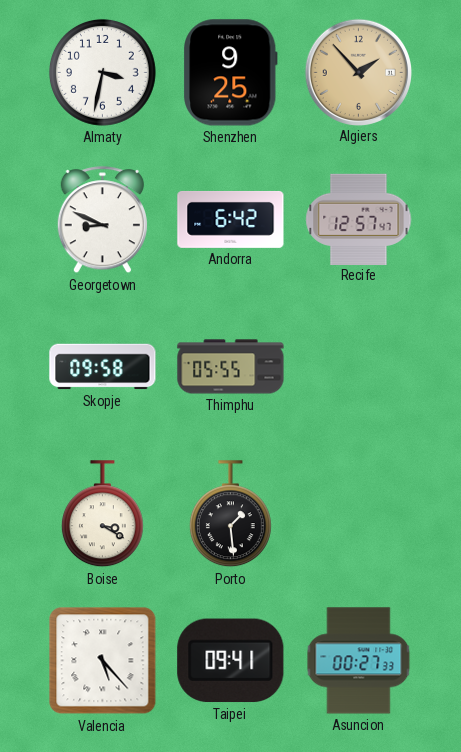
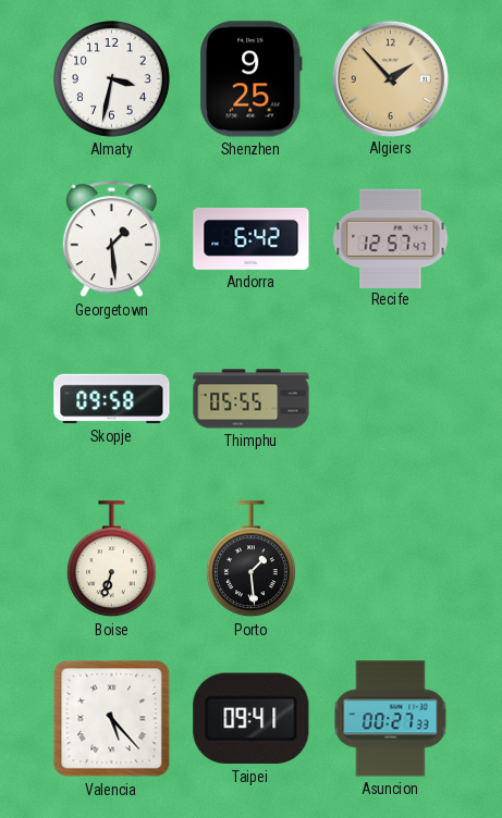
Georgetown: 8:49 -> 1:29 (111, 239)
Boise: 3:20 -> 6:33 (111, 559)
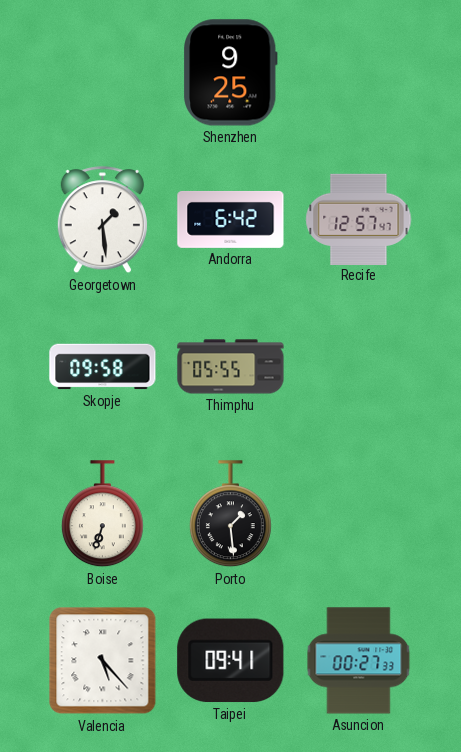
Almaty: 3:32 -> none (111, 78)
Algiers: 1:53 -> none (390, 78)
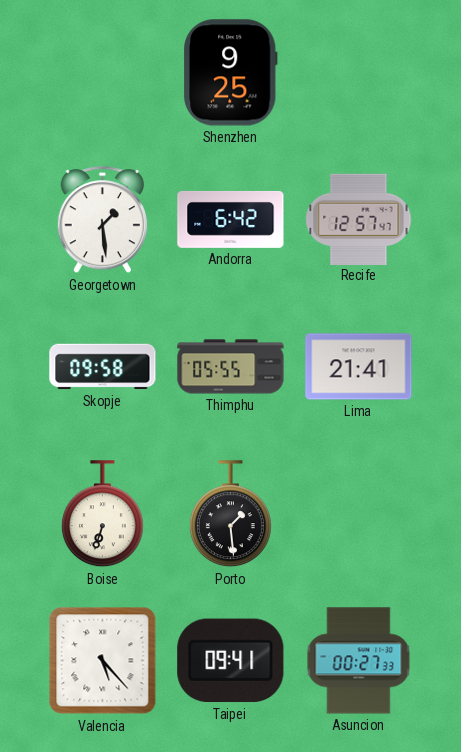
Lima: none -> 21:41 (359, 367)
